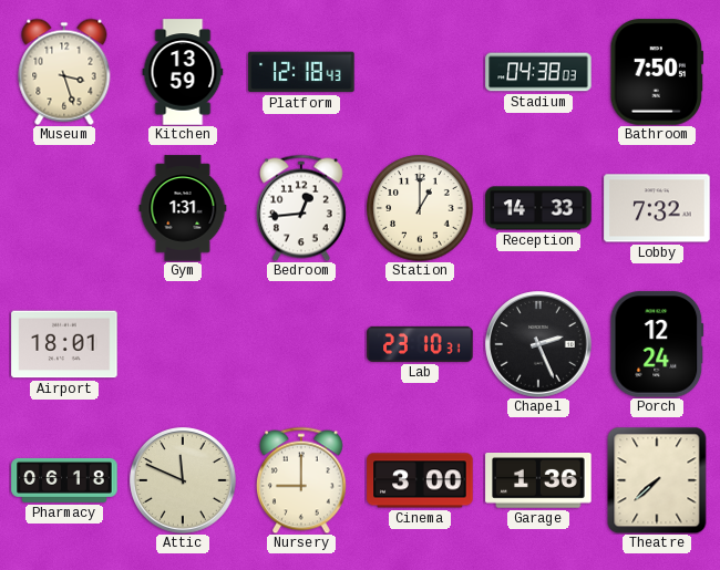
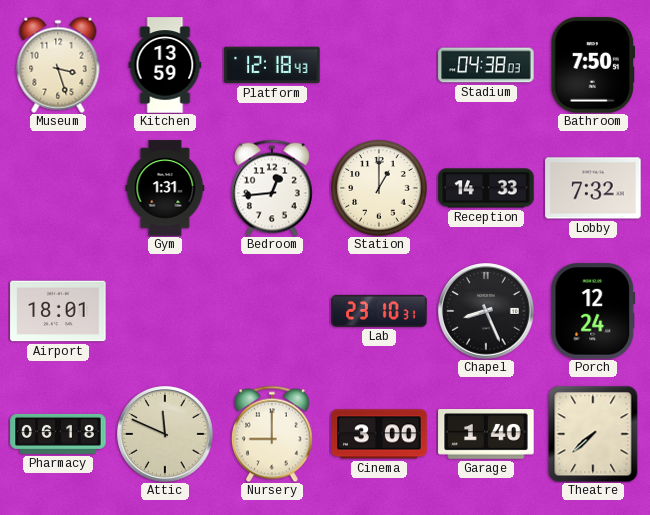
Chapel: 2:26 -> 8:26 (486, 311)
Garage: 1:36 -> 1:40 (486, 435)
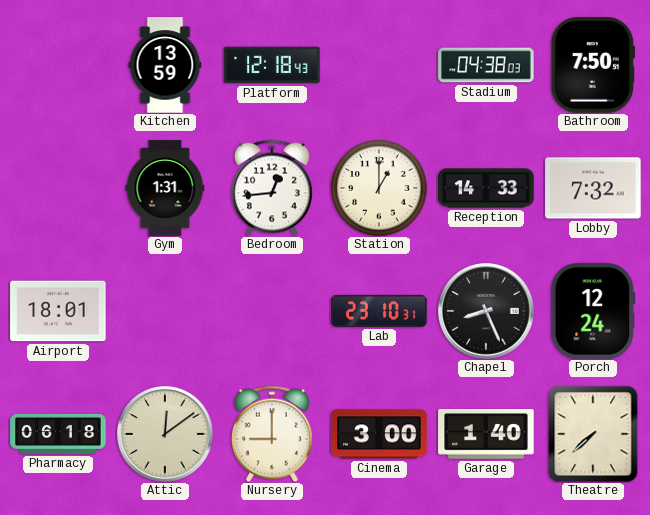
Museum: 3:27 -> none (58, 65)
Attic: 11:49 -> 12:09 (165, 434)
